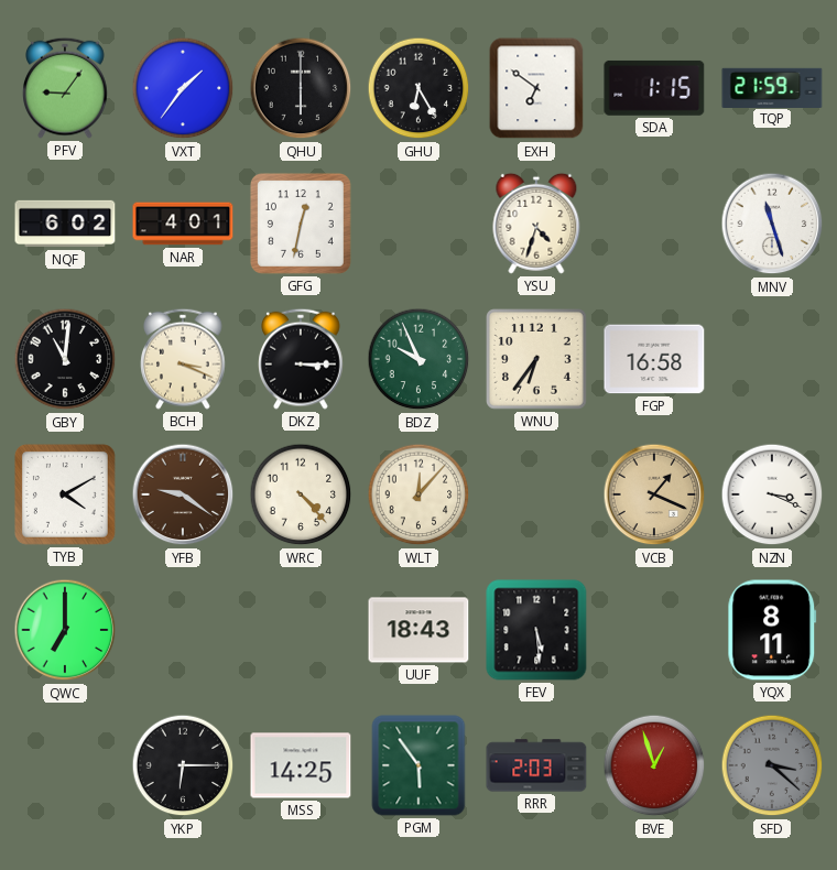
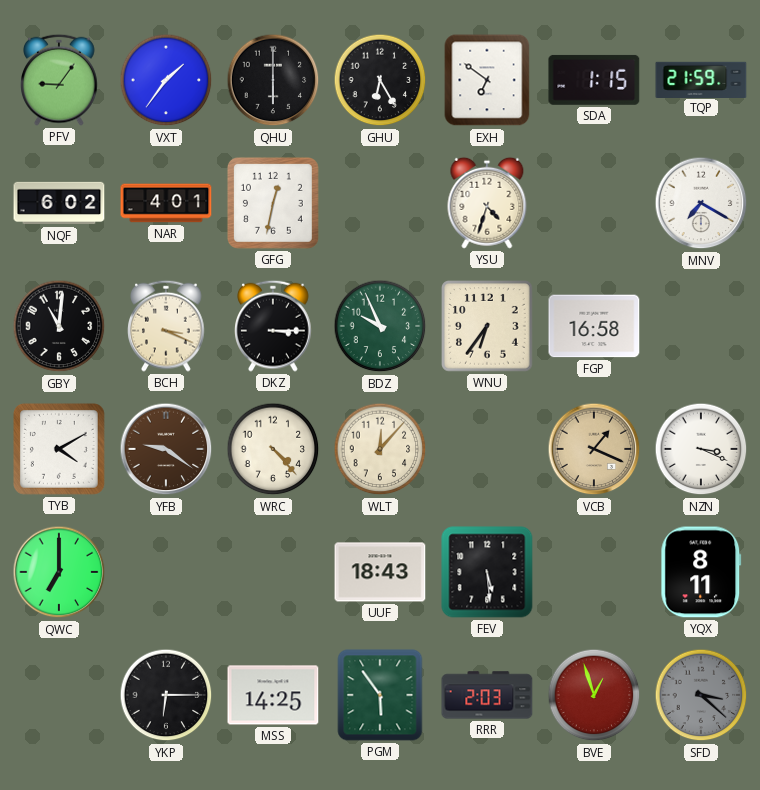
MNV: 11:27 -> 7:20 (701, 203)
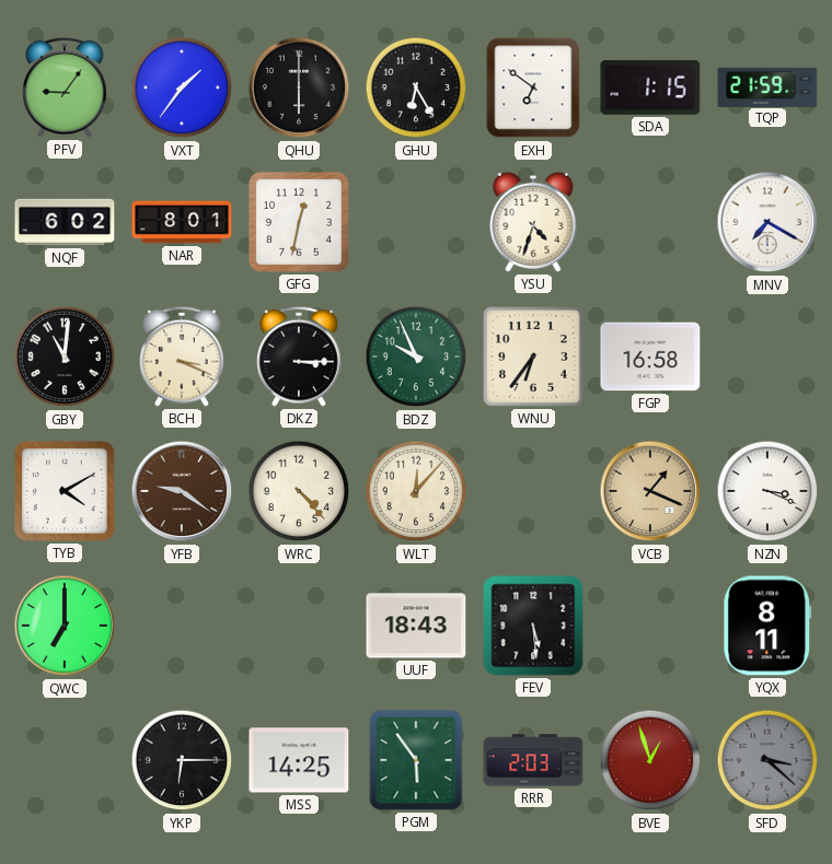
NAR: 4:01 -> 8:01 (182, 222)
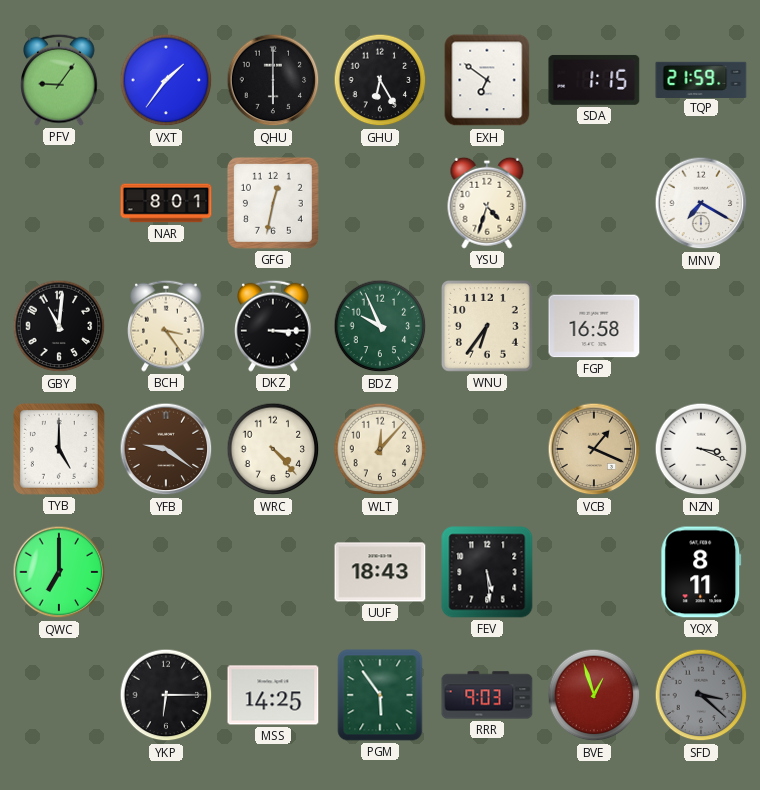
NQF: 6:02 -> none (65, 222)
BCH: 3:19 -> 3:24 (166, 326)
TYB: 4:10 -> 5:00 (59, 449)
RRR: 2:03 -> 9:03 (487, 695)
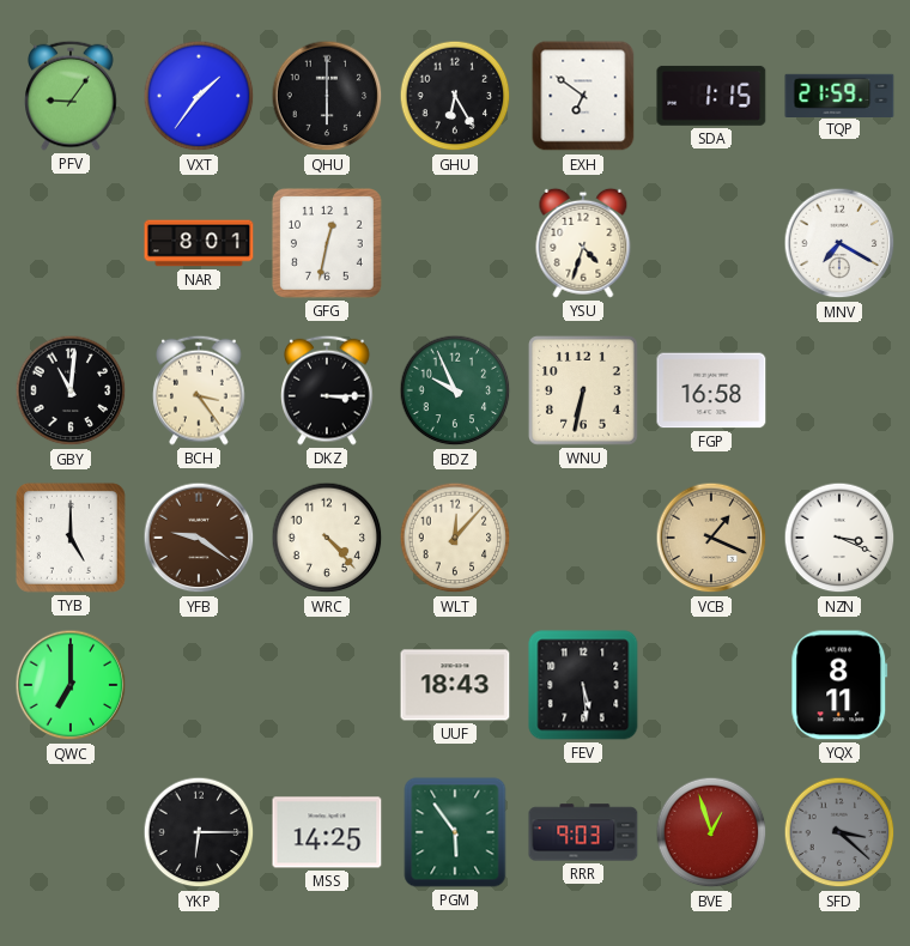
WNU: 6:36 -> 6:32 (584, 392)
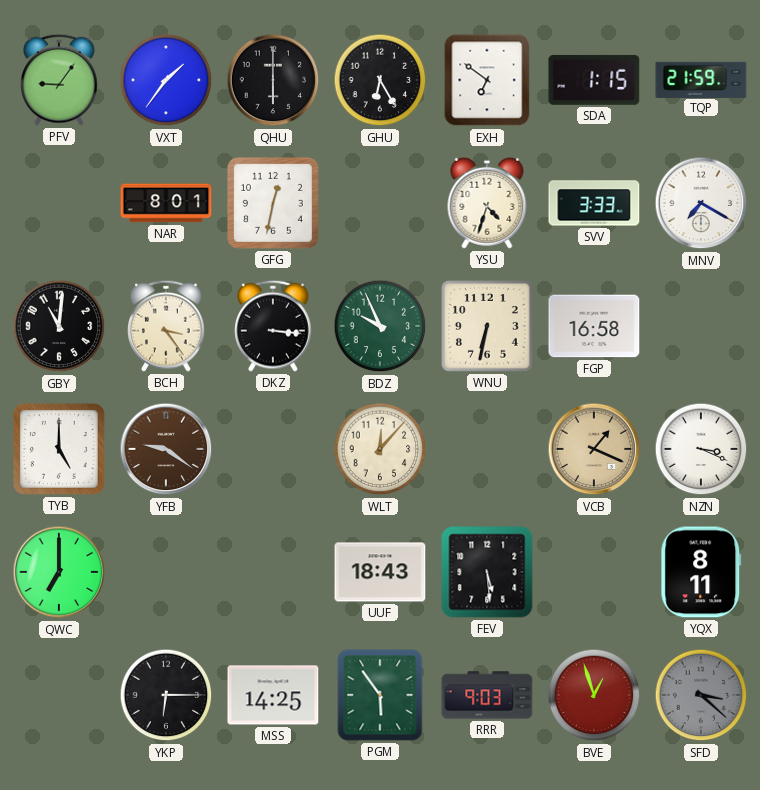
SVV: none -> 3:33 (594, 203)
DKZ: 3:15 -> 3:16 (273, 326)
WRC: 4:23 -> none (327, 538)
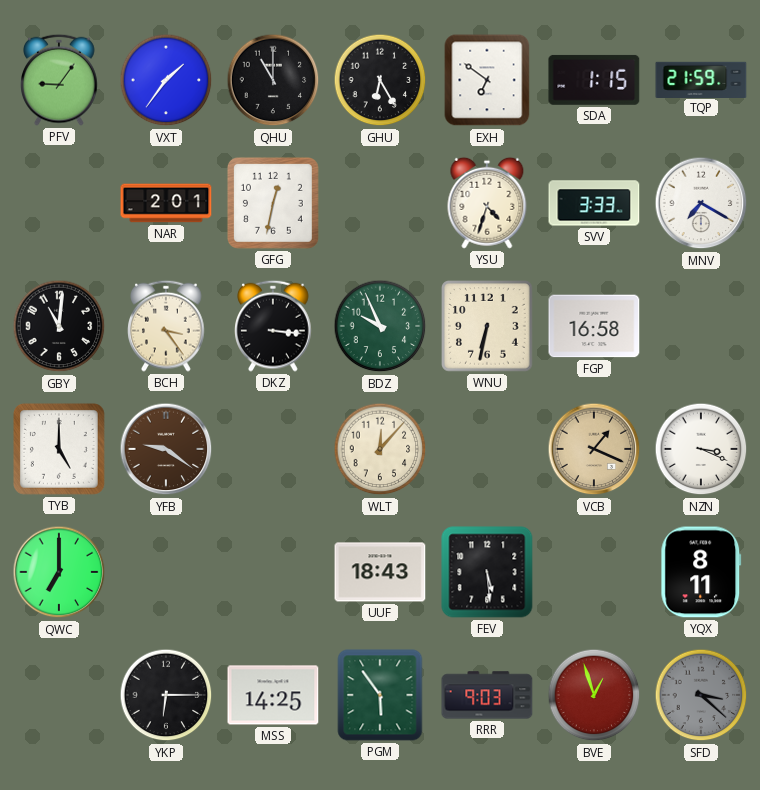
QHU: 6:00 -> 11:00 (273, 80)
NAR: 8:01 -> 2:01 (166, 203)
